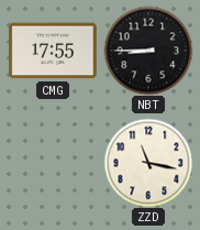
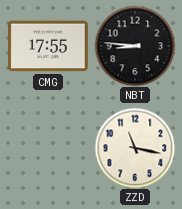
NBT: 8:45 -> 8:46 (135, 46)
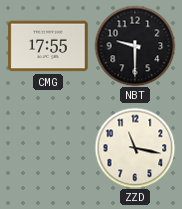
NBT: 8:46 -> 9:30 (135, 46)
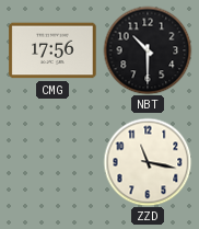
CMG: 17:55 -> 17:56 (52, 50)
NBT: 9:30 -> 10:30 (148, 50)
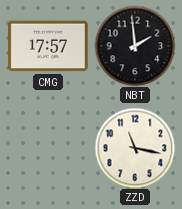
CMG: 17:56 -> 17:57 (48, 46)
NBT: 10:30 -> 1:59 (135, 46)
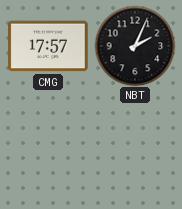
NBT: 1:59 -> 2:04 (135, 46)
ZZD: 11:17 -> none (135, 148)
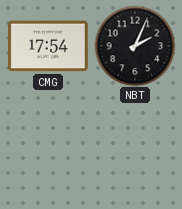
CMG: 17:57 -> 17:54 (48, 46)
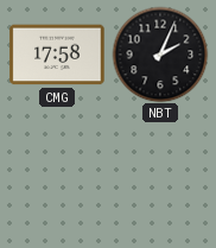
CMG: 17:54 -> 17:58 (57, 55)
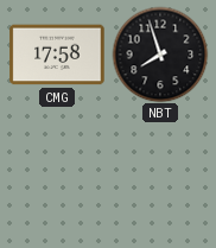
NBT: 2:04 -> 7:57 (160, 55)
